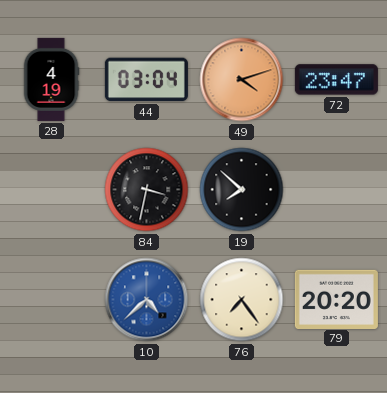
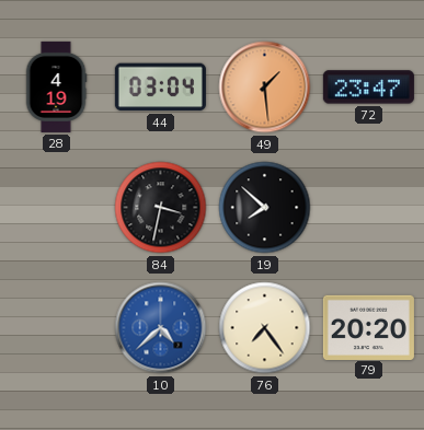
49: 4:12 -> 1:29 (265, 88)
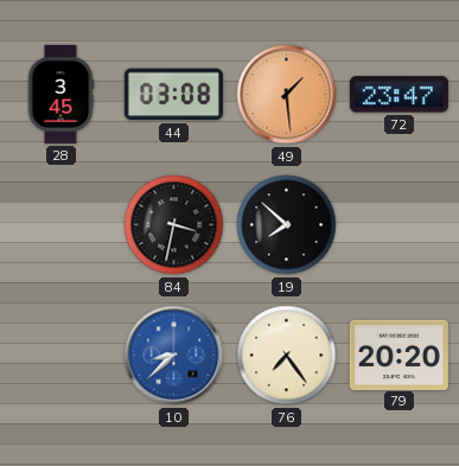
28: 4:19 -> 3:45 (60, 94)
44: 03:04 -> 03:08 (173, 95)
10: 4:38 -> 8:38 (174, 356)
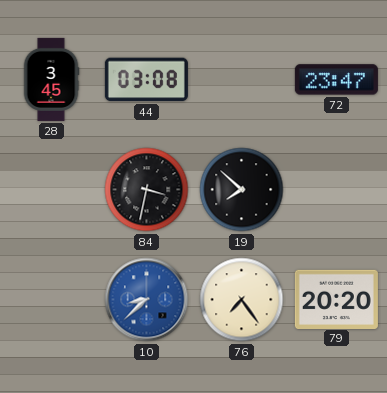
49: 1:29 -> none (287, 95)
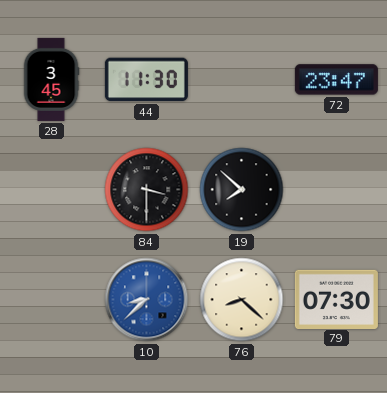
44: 03:08 -> 11:30 (146, 80)
84: 3:32 -> 3:30 (147, 190)
76: 7:24 -> 8:22 (242, 300)
79: 20:20 -> 07:30 (336, 299)
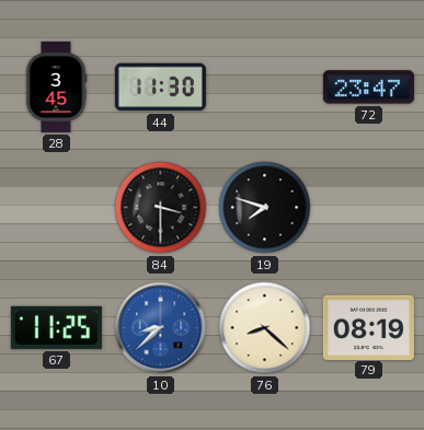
19: 7:52 -> 7:48 (265, 208)
67: none -> 11:25 (56, 327)
79: 07:30 -> 08:19 (368, 327)
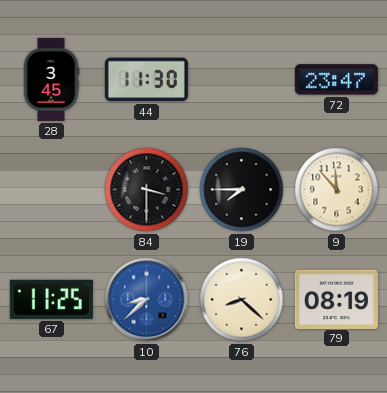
19: 7:48 -> 7:45 (242, 190)
9: none -> 11:53 (337, 190)
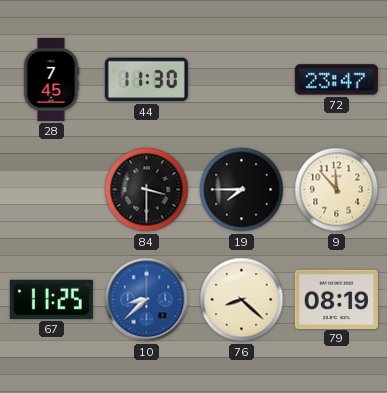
28: 3:45 -> 7:45 (51, 79)
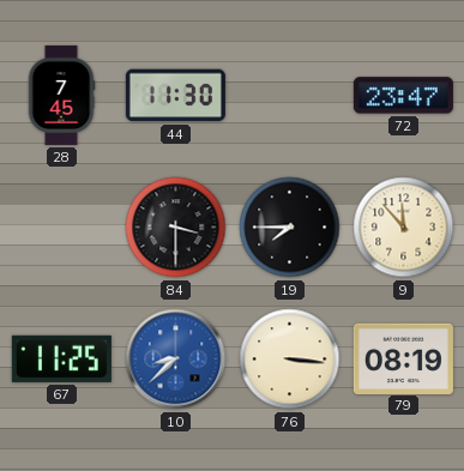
76: 8:22 -> 3:16 (290, 360)
